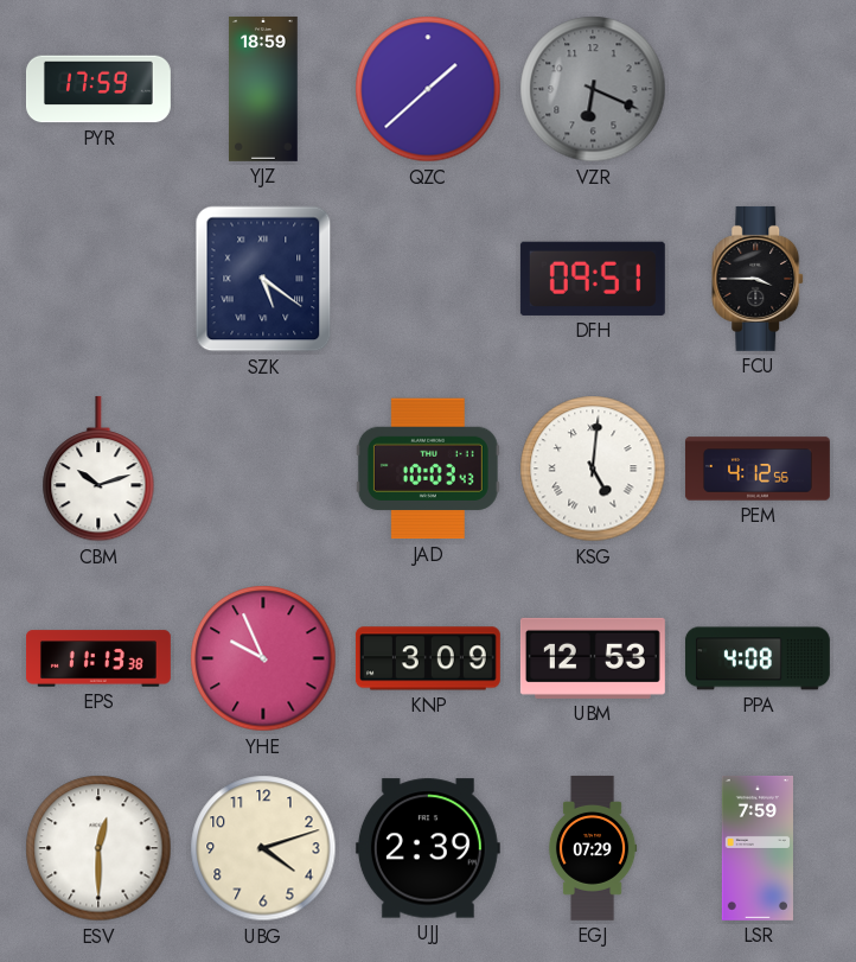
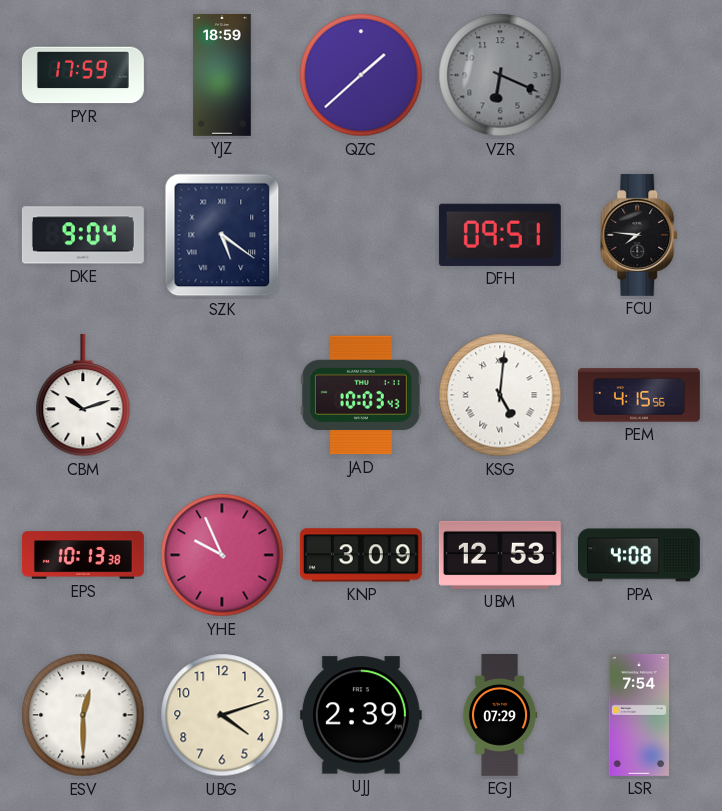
DKE: none -> 9:04 (83, 235)
FCU: 3:45 -> 7:46 (640, 235)
PEM: 4:12 -> 4:15 (639, 395)
EPS: 11:13 -> 10:13 (83, 555)
LSR: 7:59 -> 7:54 (639, 715)
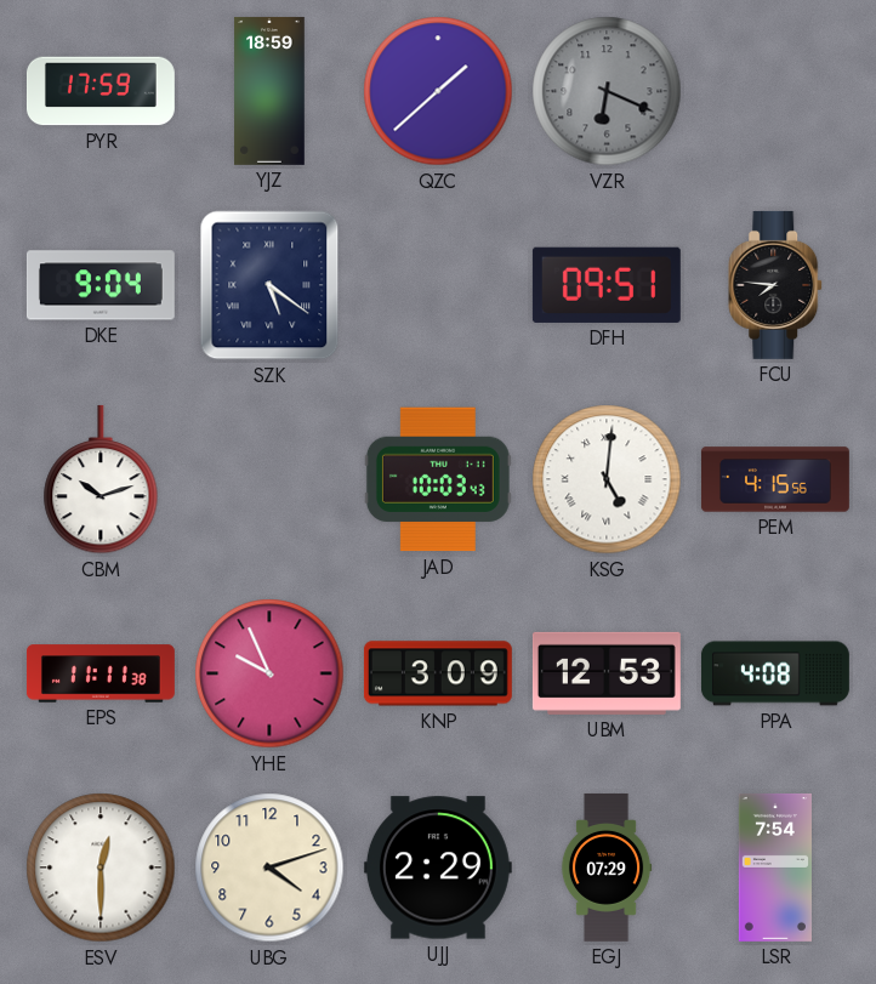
EPS: 10:13 -> 11:11 (101, 673)
UJJ: 2:39 -> 2:29 (438, 868)
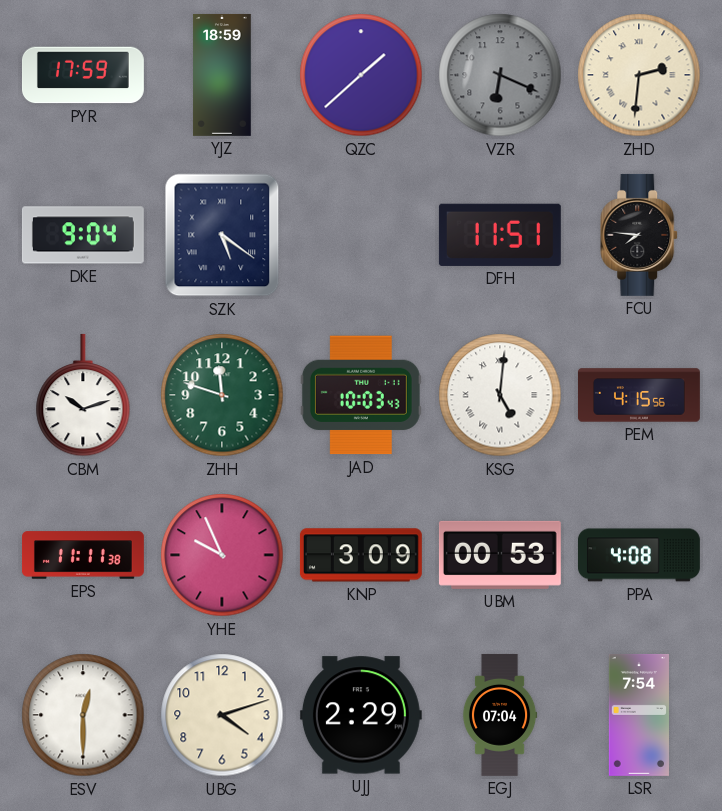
ZHD: none -> 2:31 (639, 75)
DFH: 09:51 -> 11:51 (500, 235)
ZHH: none -> 11:48 (222, 395)
UBM: 12:53 -> 00:53 (500, 555)
EGJ: 07:29 -> 07:04 (500, 715)
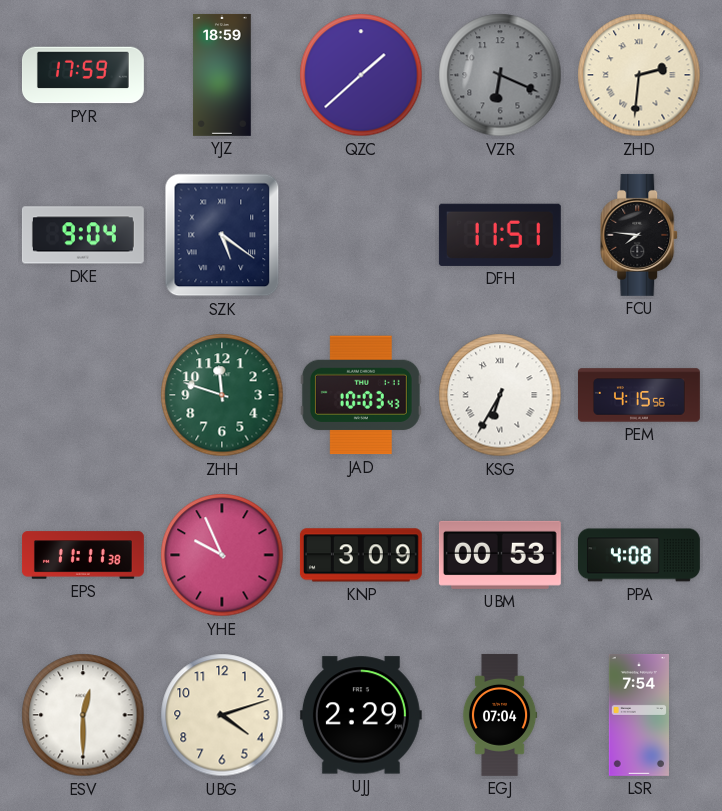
CBM: 10:12 -> none (83, 395)
KSG: 5:01 -> 6:35 (500, 395)
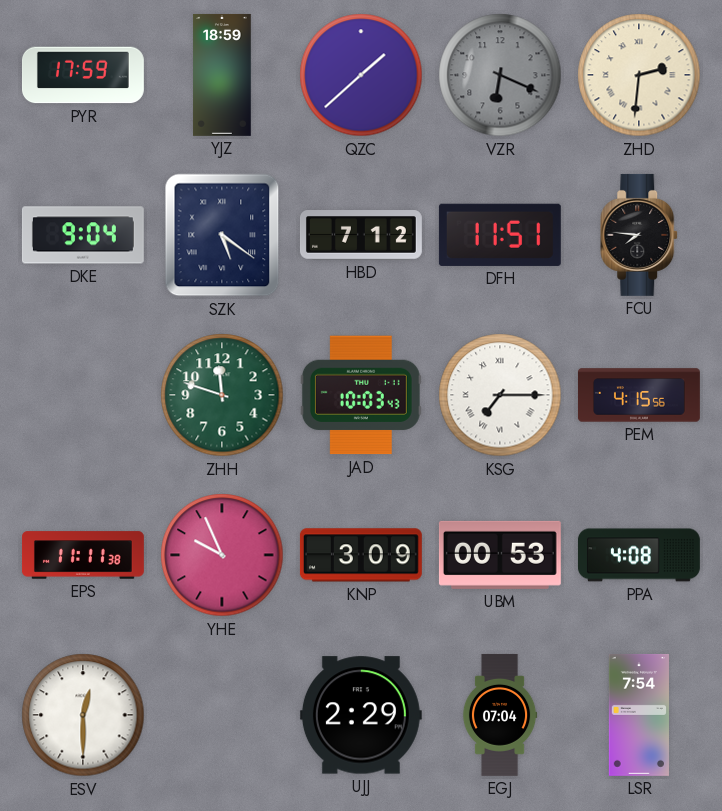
HBD: none -> 7:12 (361, 235)
KSG: 6:35 -> 7:15 (500, 395)
UBG: 4:12 -> none (222, 715)
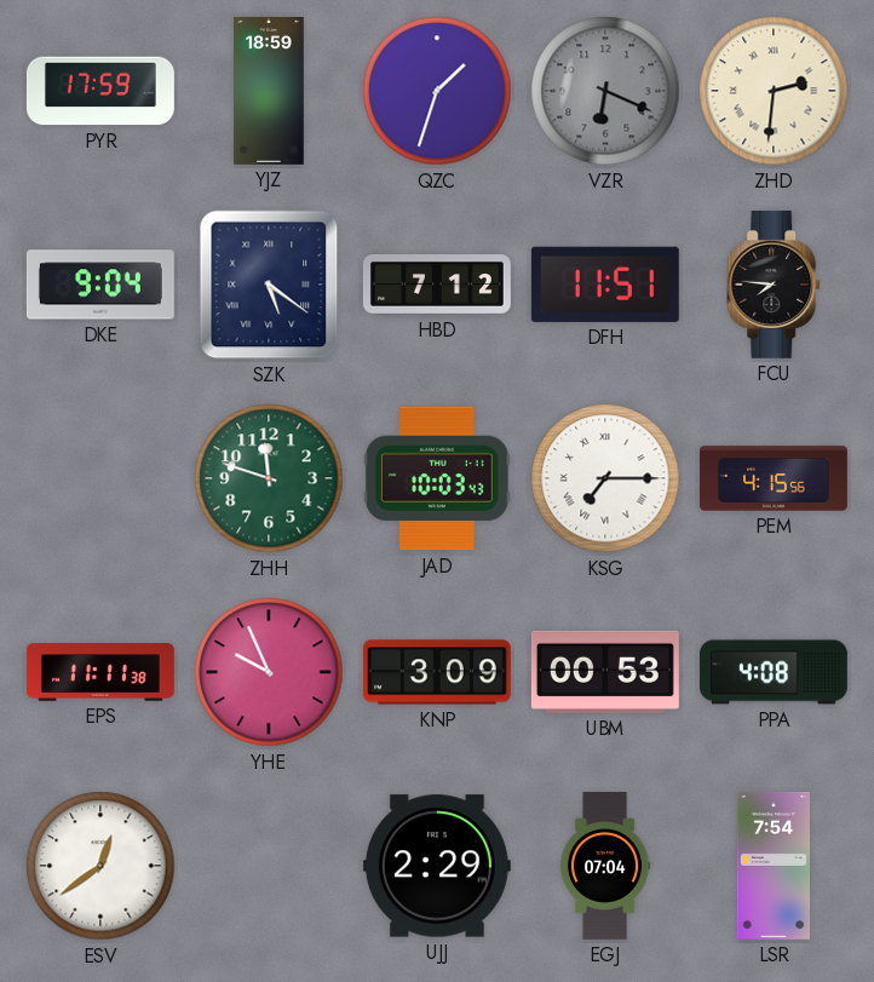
QZC: 1:38 -> 1:33 (437, 91)
ESV: 12:30 -> 12:39 (100, 866)
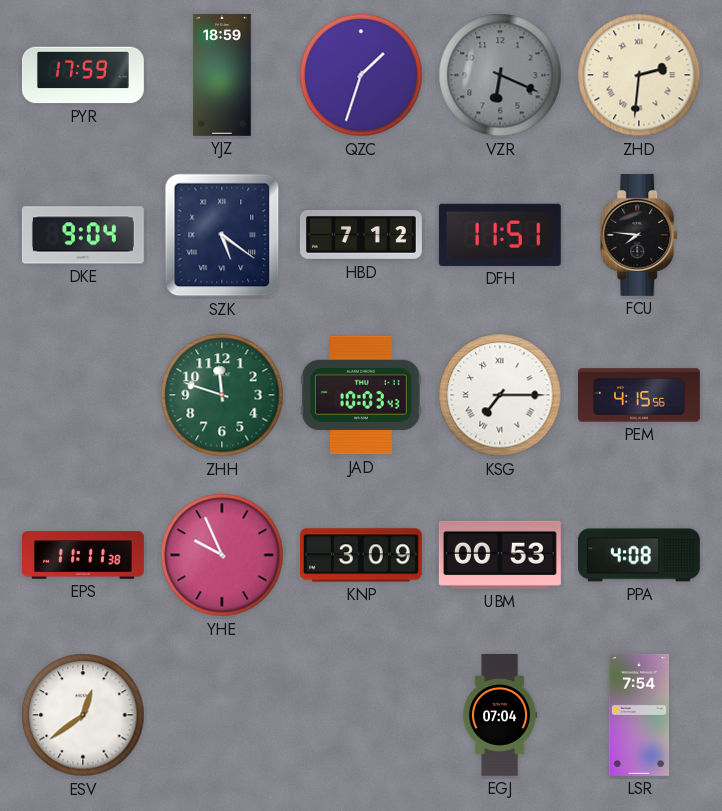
UJJ: 2:29 -> none (437, 866)
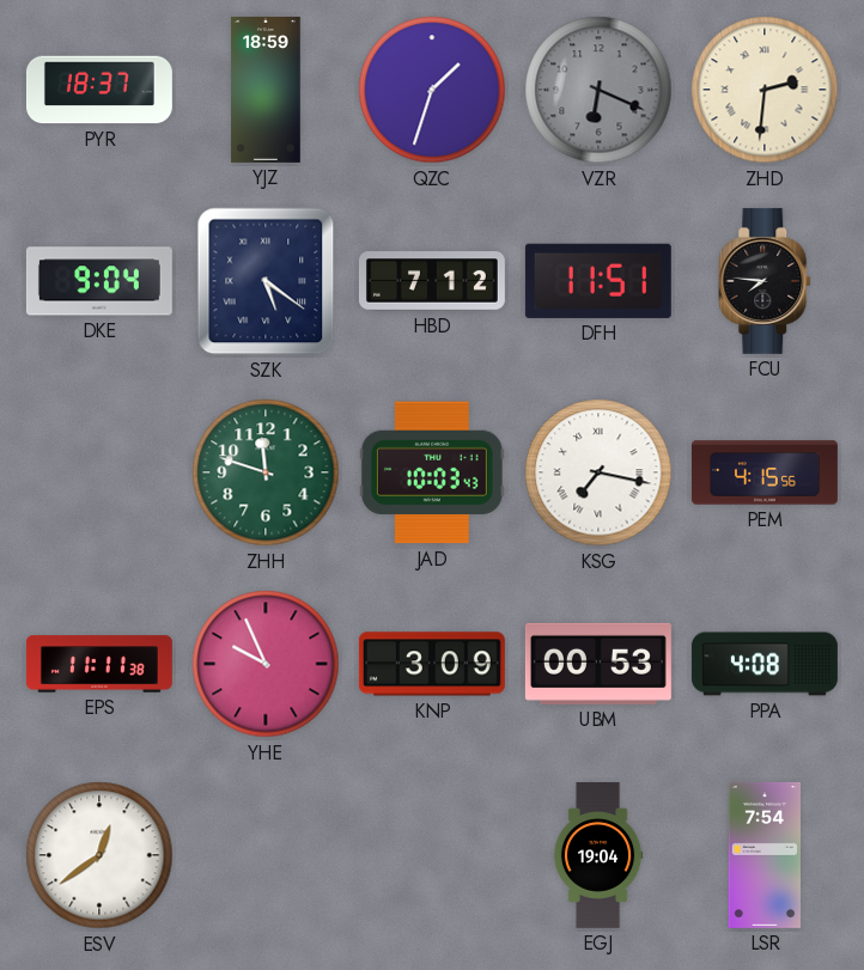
PYR: 17:59 -> 18:37 (99, 90)
KSG: 7:15 -> 7:17 (598, 472)
EGJ: 07:04 -> 19:04 (598, 855)
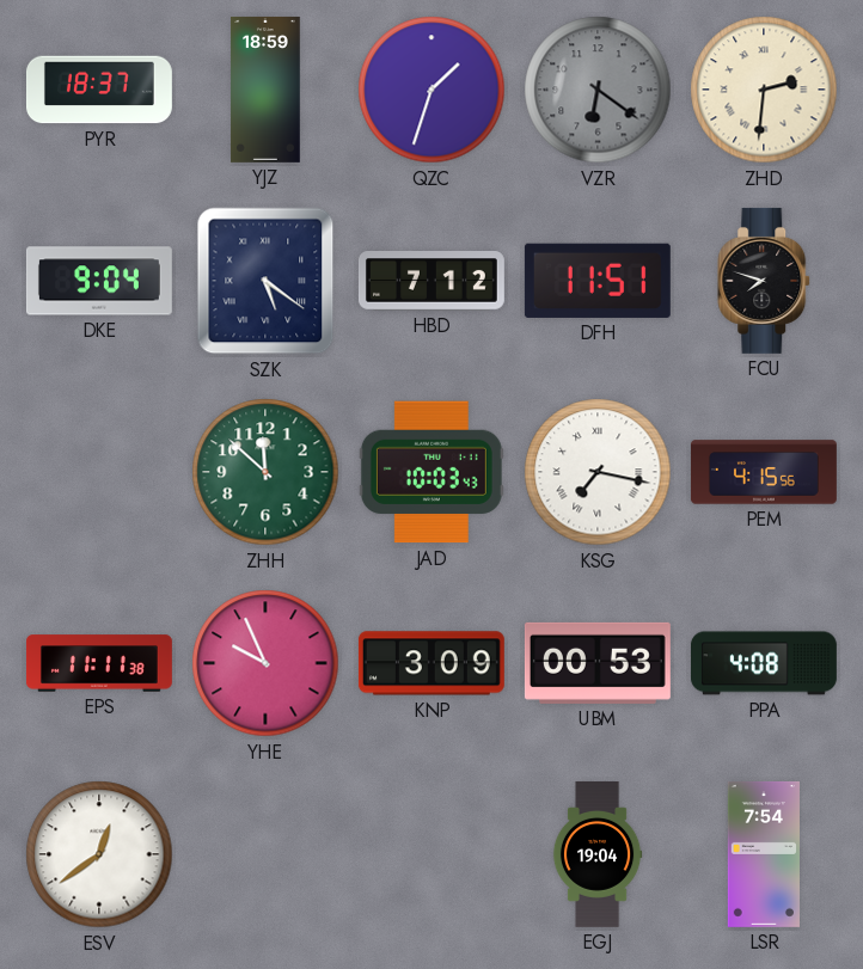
VZR: 6:19 -> 6:21 (598, 90)
FCU: 7:46 -> 7:48 (765, 281)
ZHH: 11:48 -> 11:52 (265, 472)
